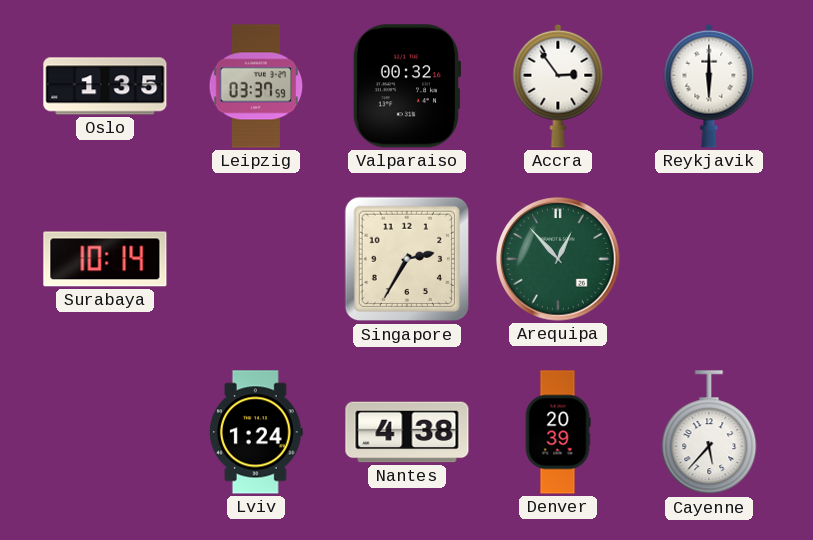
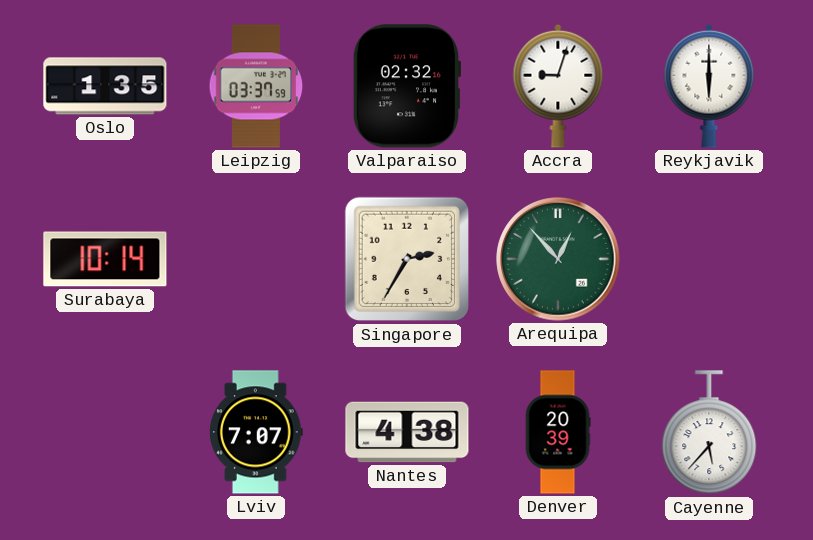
Valparaiso: 00:32 -> 02:32 (407, 86)
Accra: 2:54 -> 9:03 (558, 86)
Lviv: 1:24 -> 7:07 (256, 432)
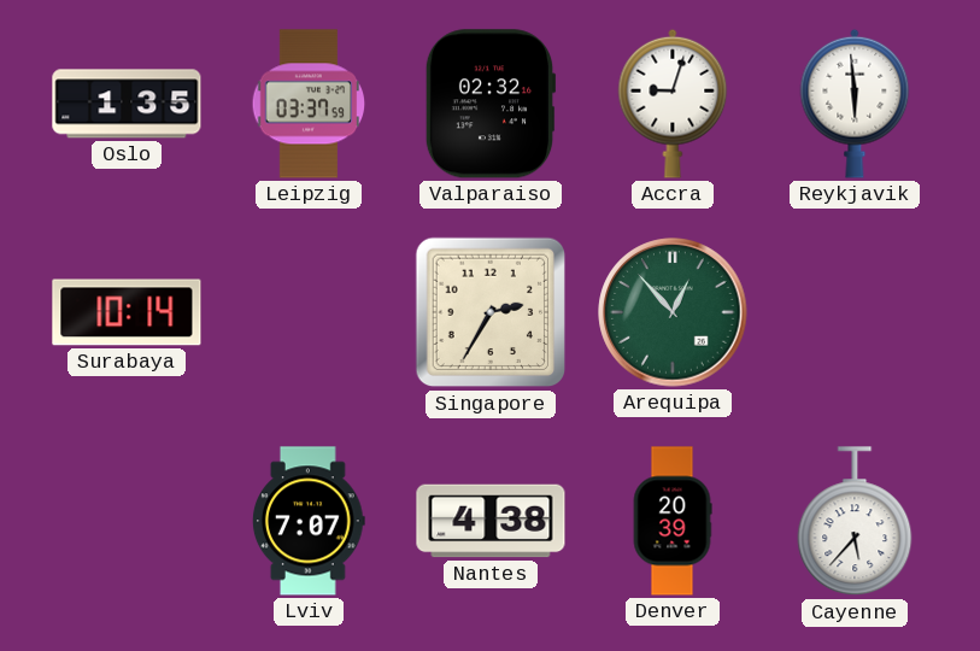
Reykjavik: 6:00 -> 5:59 (855, 104)
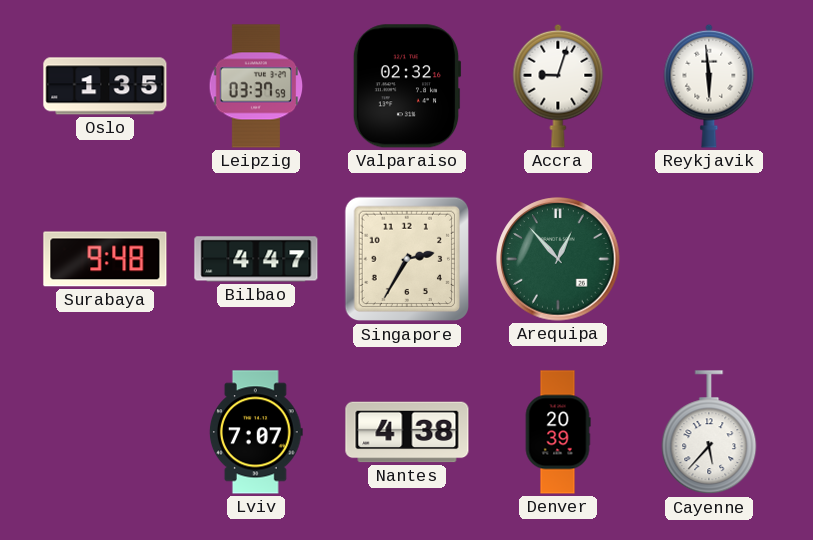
Surabaya: 10:14 -> 9:48 (105, 259)
Bilbao: none -> 4:47 (256, 259)
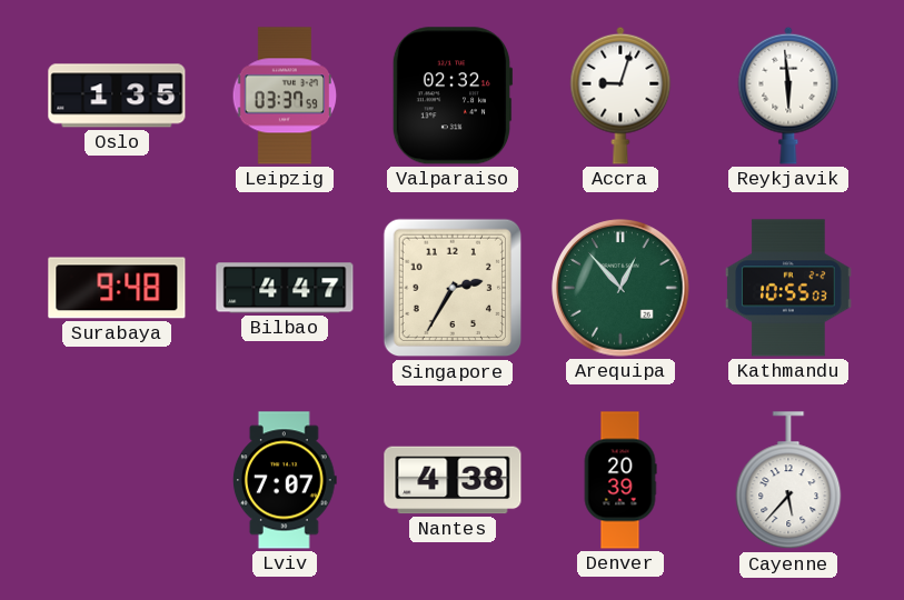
Kathmandu: none -> 10:55 (789, 288)
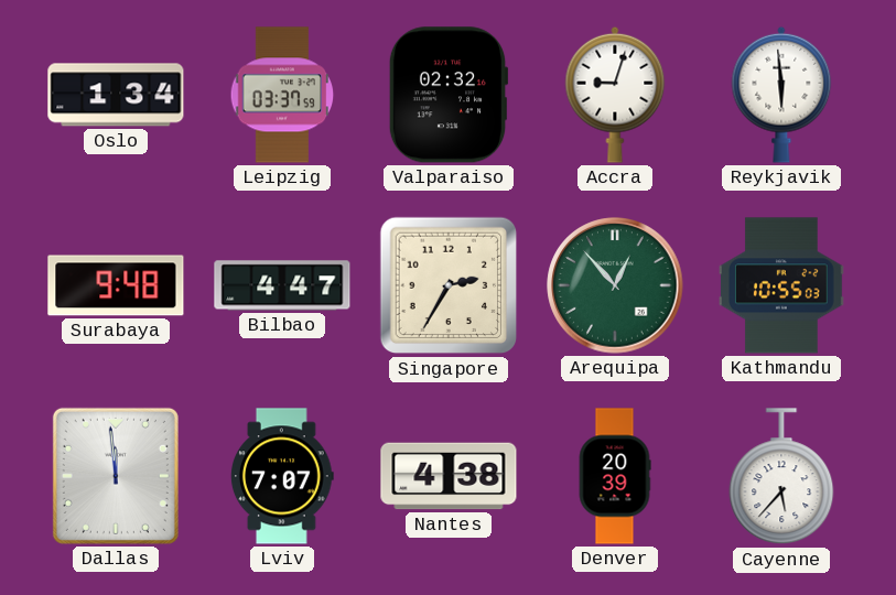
Oslo: 1:35 -> 1:34 (116, 95)
Dallas: none -> 11:59 (116, 476)
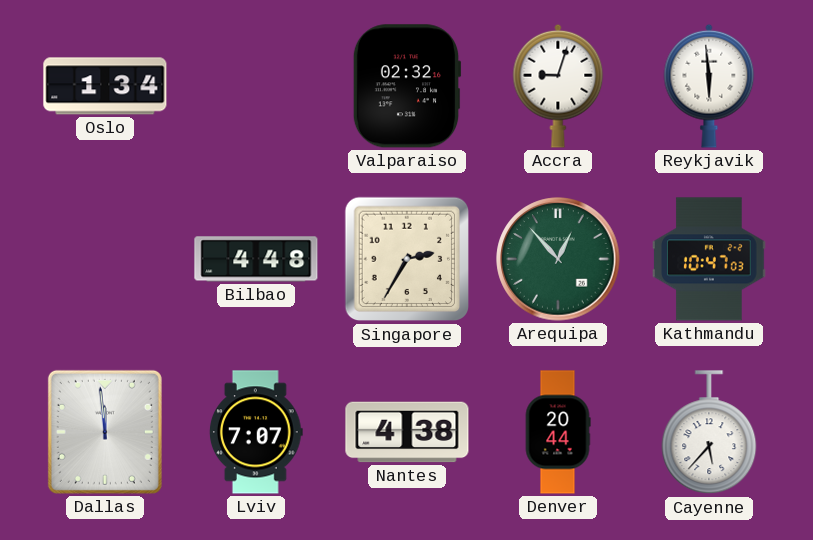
Leipzig: 03:37 -> none (282, 95)
Surabaya: 9:48 -> none (116, 285)
Bilbao: 4:47 -> 4:48 (256, 259)
Kathmandu: 10:55 -> 10:47 (710, 259)
Denver: 20:39 -> 20:44 (558, 432)
